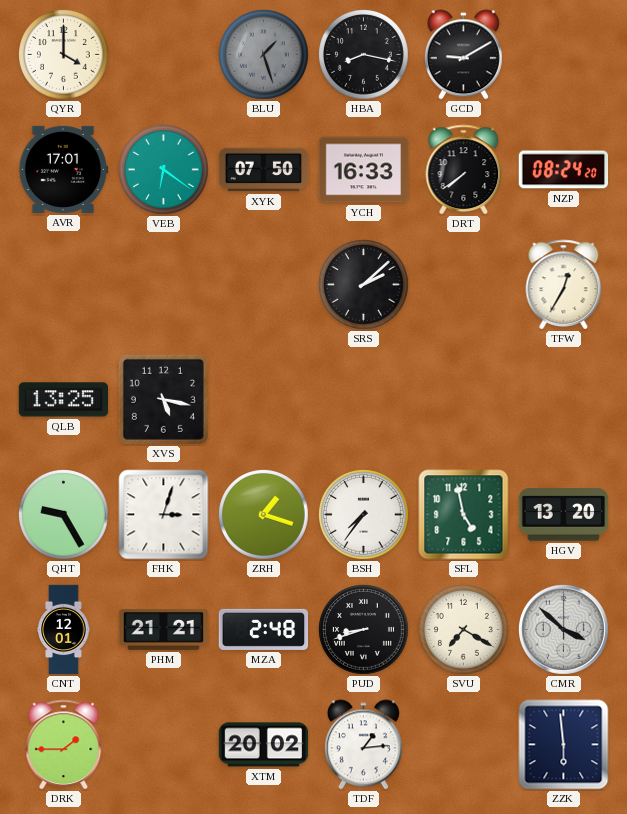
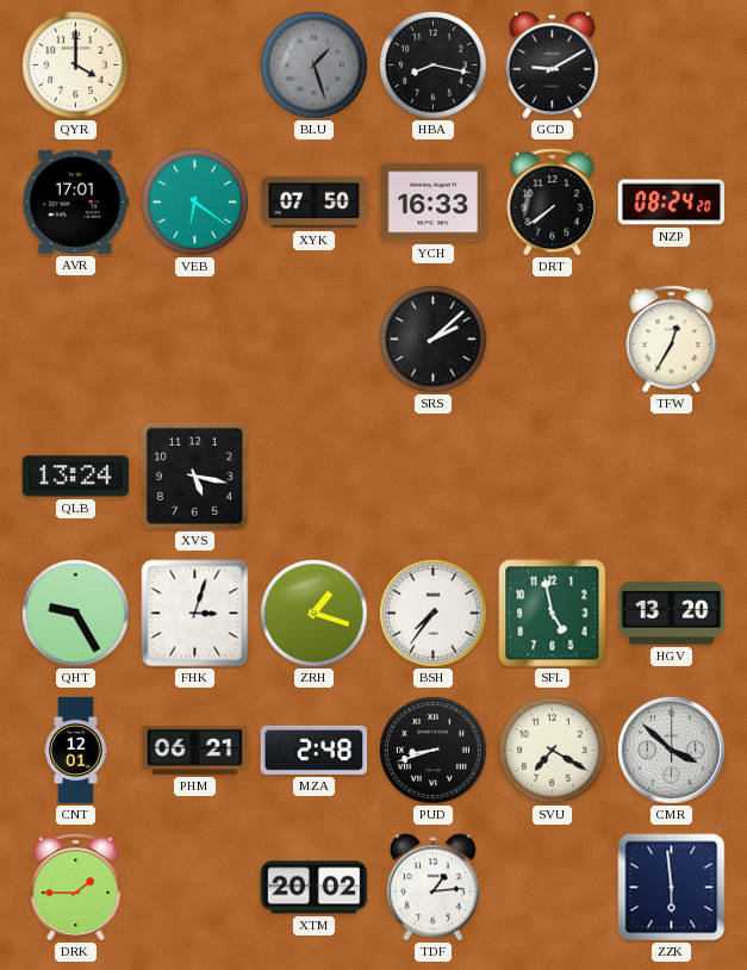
QLB: 13:25 -> 13:24 (75, 477)
PHM: 21:21 -> 06:21 (195, 750)
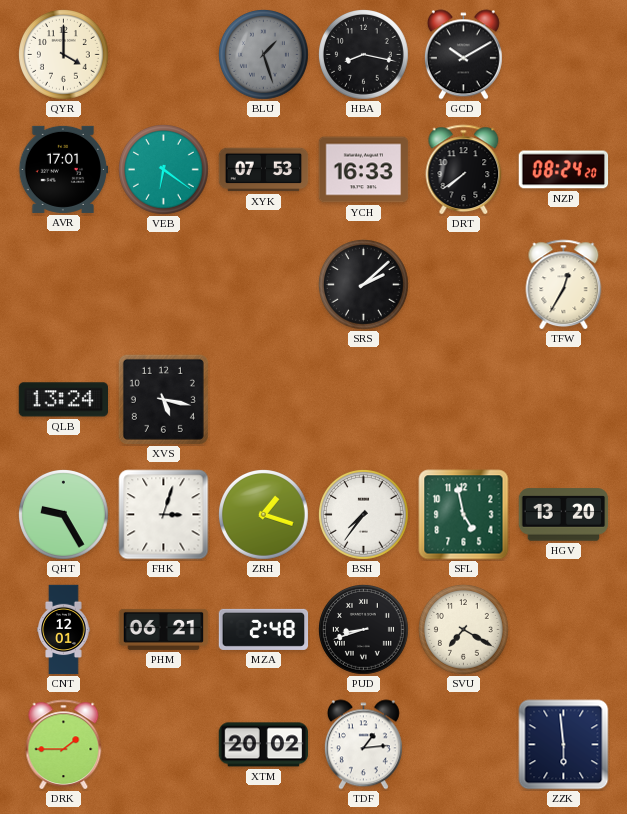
GCD: 9:10 -> 10:10 (463, 55)
XYK: 07:50 -> 07:53 (264, 170)
CMR: 3:52 -> none (672, 751)
